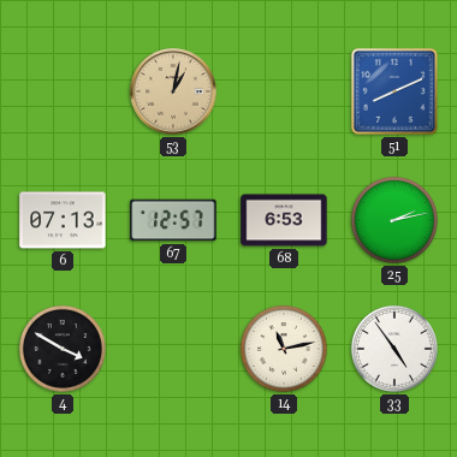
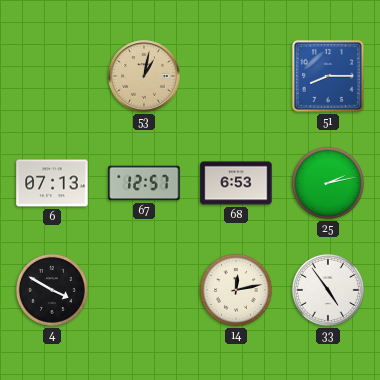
51: 8:11 -> 8:15 (328, 76)
14: 11:13 -> 12:13 (236, 290)
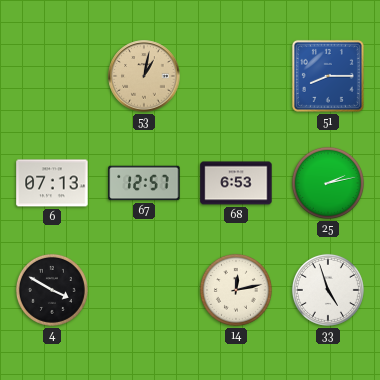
33: 4:54 -> 4:57 (328, 290)
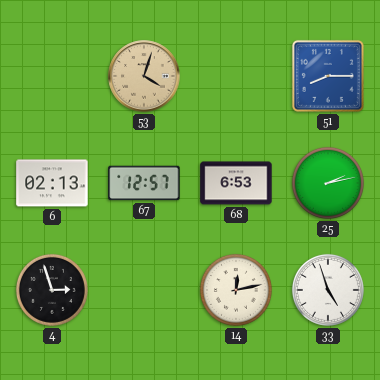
53: 1:02 -> 4:03 (144, 76)
6: 07:13 -> 02:13 (52, 183)
4: 3:50 -> 2:57 (52, 290)
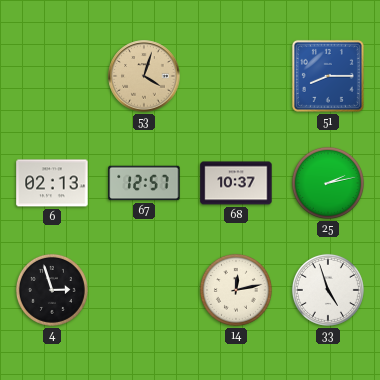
68: 6:53 -> 10:37 (236, 183)
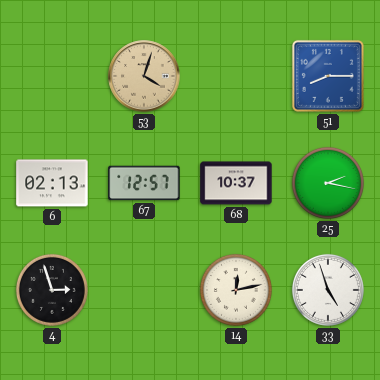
25: 2:13 -> 2:17 (328, 183)
